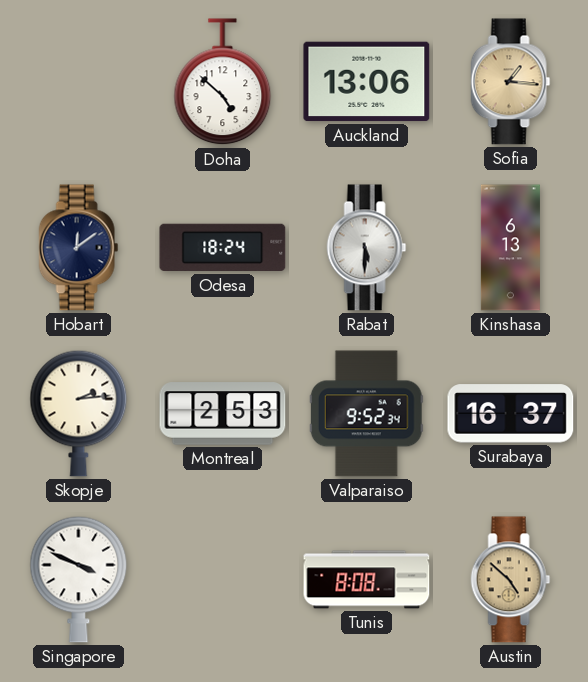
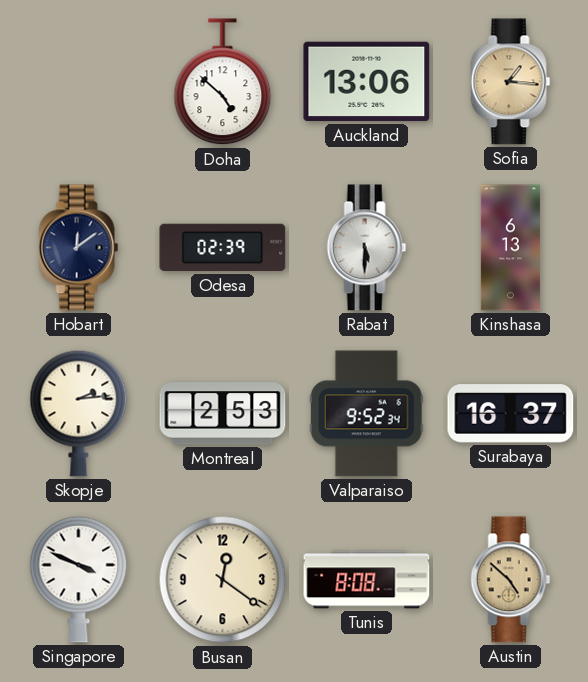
Odesa: 18:24 -> 02:39 (223, 248)
Busan: none -> 12:21 (223, 580)
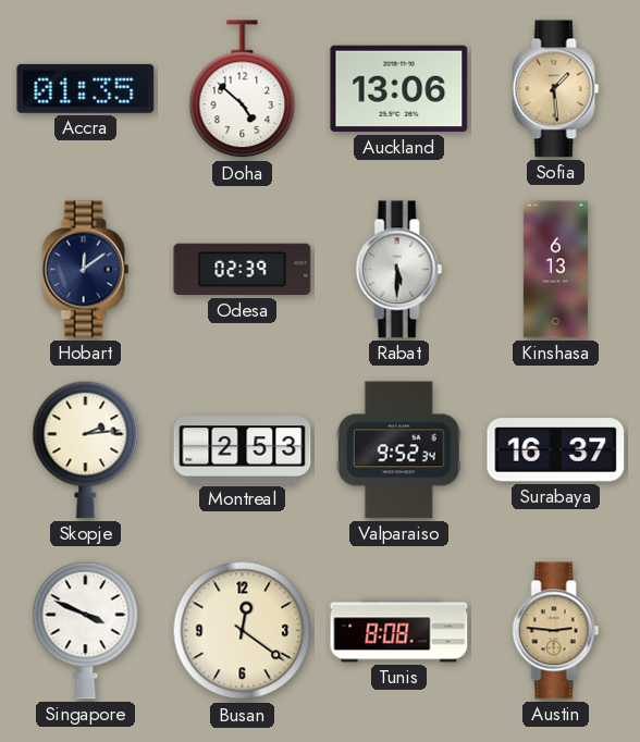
Accra: none -> 01:35 (86, 88)
Sofia: 1:16 -> 1:29 (556, 89)
Austin: 4:52 -> 2:46 (556, 631)
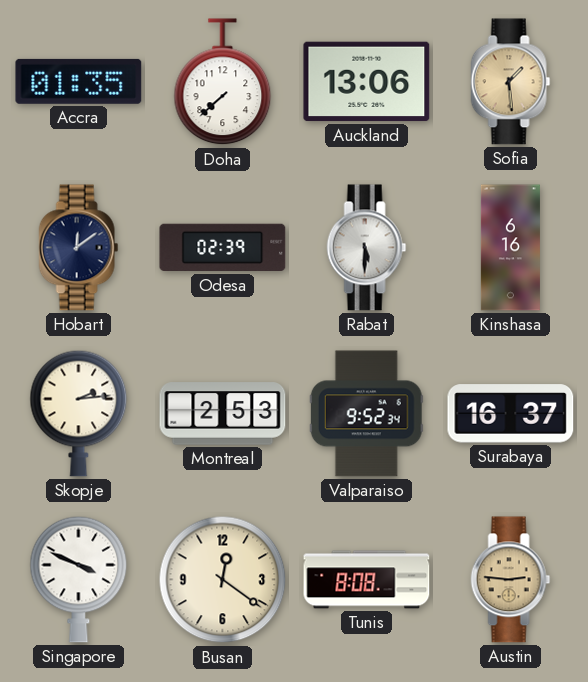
Doha: 4:52 -> 7:38 (223, 82)
Kinshasa: 6:13 -> 6:16 (510, 248)
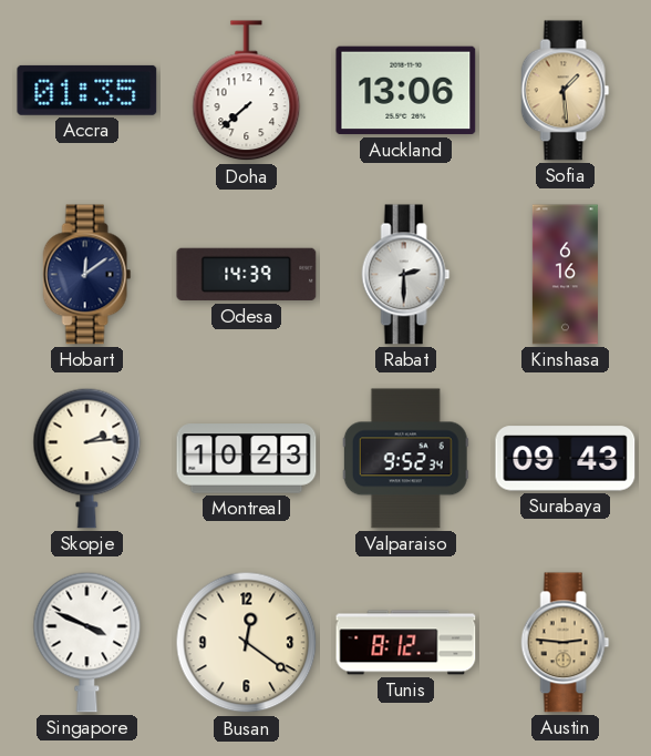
Odesa: 02:39 -> 14:39 (247, 275)
Rabat: 5:30 -> 2:30 (406, 275)
Montreal: 2:53 -> 10:23 (247, 459)
Surabaya: 16:37 -> 09:43 (566, 459)
Tunis: 8:08 -> 8:12 (406, 643)
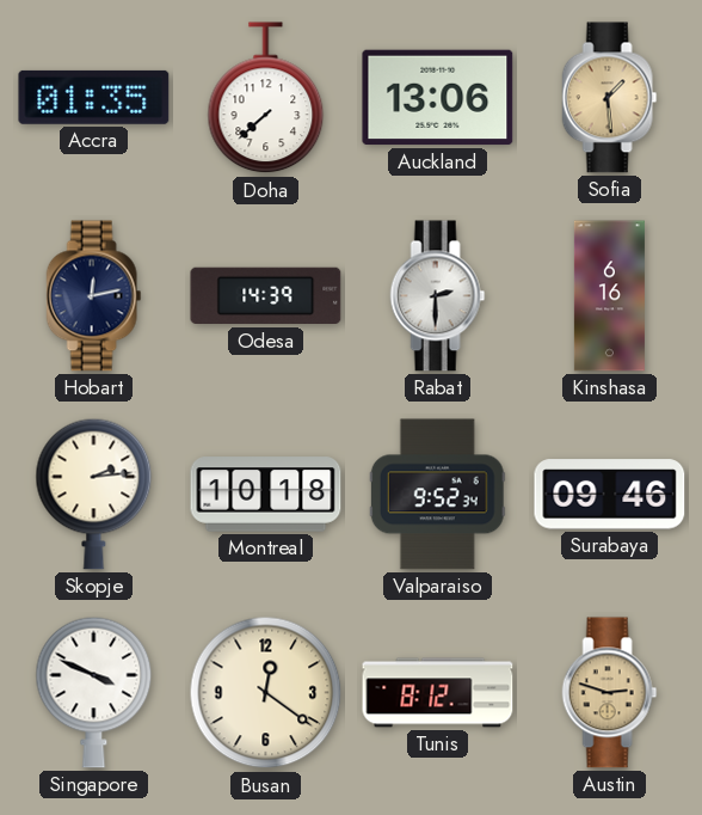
Hobart: 12:09 -> 12:13 (94, 296)
Montreal: 10:23 -> 10:18 (266, 495)
Surabaya: 09:43 -> 09:46 (610, 495)
Austin: 2:46 -> 2:48 (610, 693)
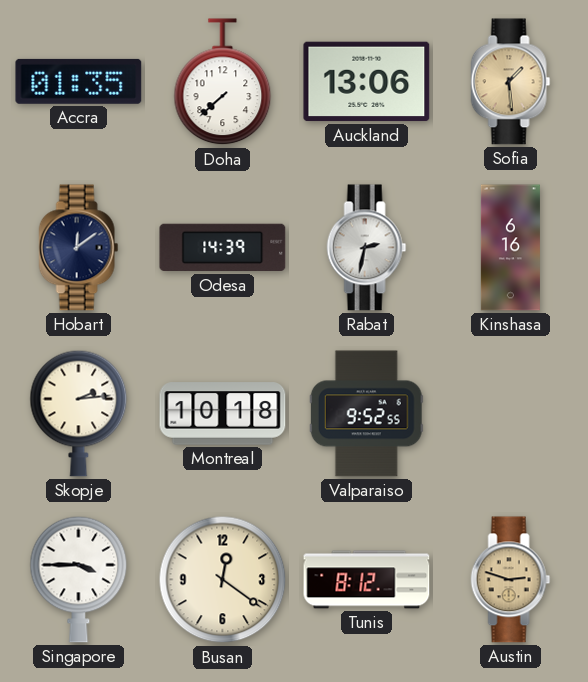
Hobart: 12:13 -> 12:09 (79, 248)
Rabat: 2:30 -> 2:32 (367, 248)
Valparaiso: 9:52:34 -> 9:52:55 (366, 414)
Surabaya: 09:46 -> none (610, 495)
Singapore: 3:49 -> 3:45 (79, 579)
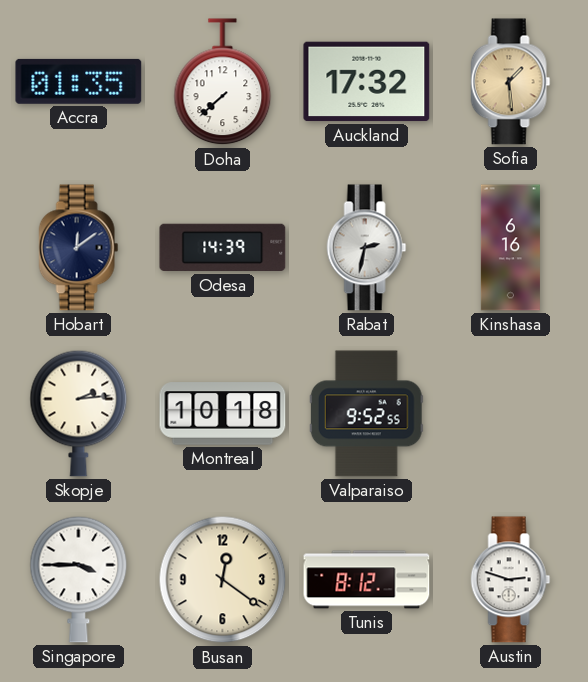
Auckland: 13:06 -> 17:32 (367, 82)
Austin dial: champagne -> white (511, 580)
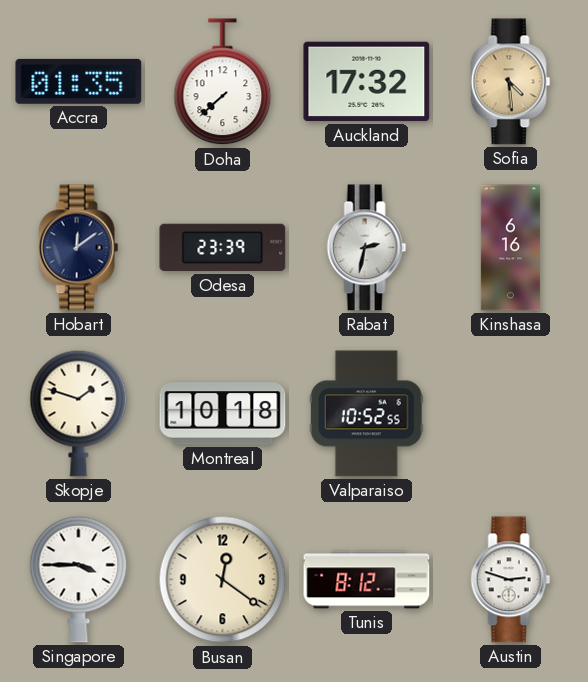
Sofia: 1:29 -> 4:29 (511, 82)
Odesa: 14:39 -> 23:39 (223, 248)
Skopje: 2:14 -> 1:48 (79, 413)
Valparaiso: 9:52 -> 10:52 (366, 414)
